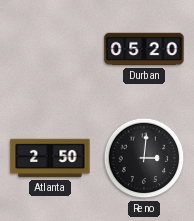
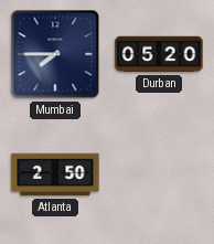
Mumbai: none -> 7:45 (55, 54)
Reno: 3:01 -> none (144, 158)
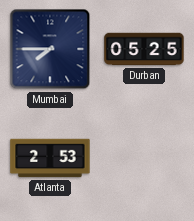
Durban: 05:20 -> 05:25 (144, 49)
Atlanta: 2:50 -> 2:53 (50, 158)
